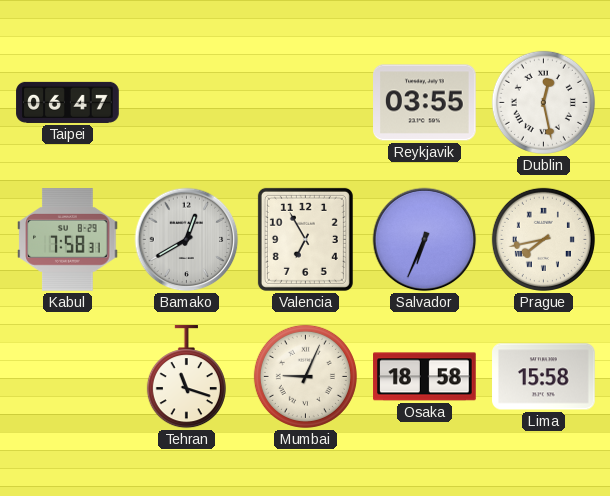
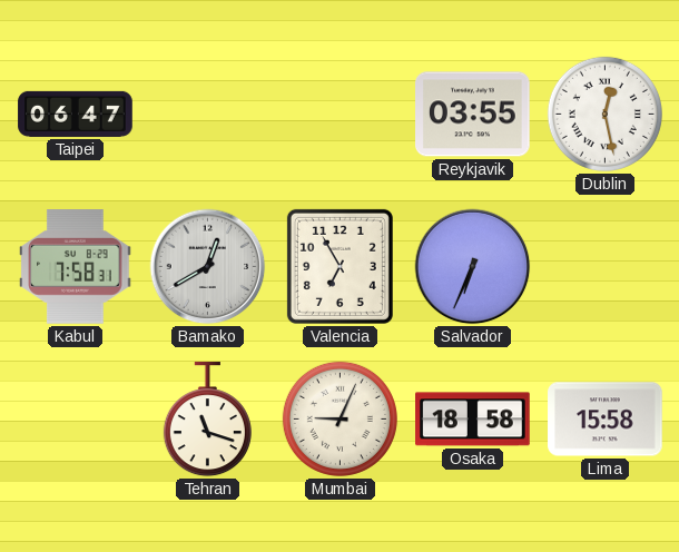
Prague: 7:43 -> none (543, 239)
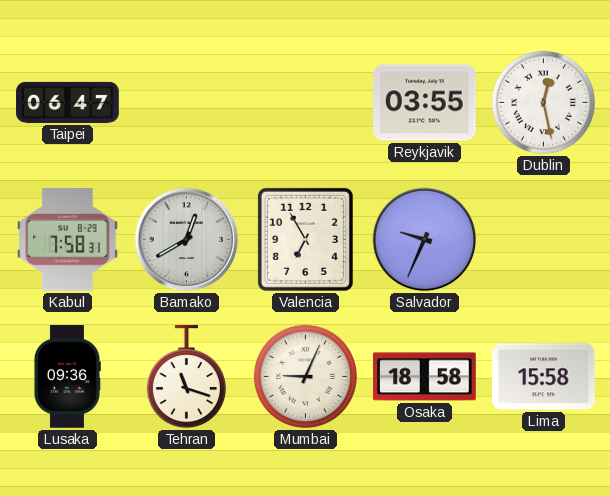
Salvador: 6:34 -> 9:34 (425, 240)
Lusaka: none -> 09:36 (67, 377)
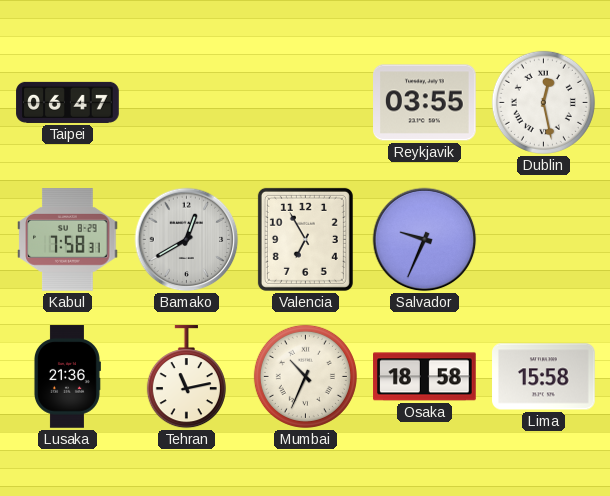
Lusaka: 09:36 -> 21:36 (67, 377)
Tehran: 11:18 -> 11:13 (186, 377)
Mumbai: 9:04 -> 10:34 (305, 376)
